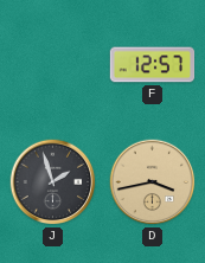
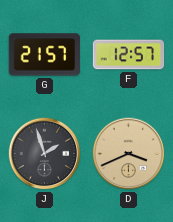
G: none -> 21:57 (45, 55)
D: 3:43 -> 3:41 (129, 154)
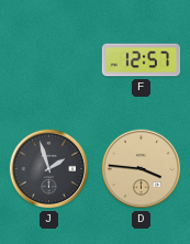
G: 21:57 -> none (45, 55)
D: 3:41 -> 3:46 (142, 169)
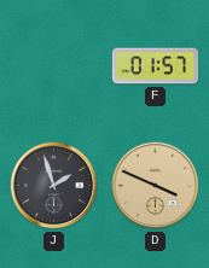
F: 12:57 -> 01:57 (156, 66)
D: 3:46 -> 3:49 (156, 186)
